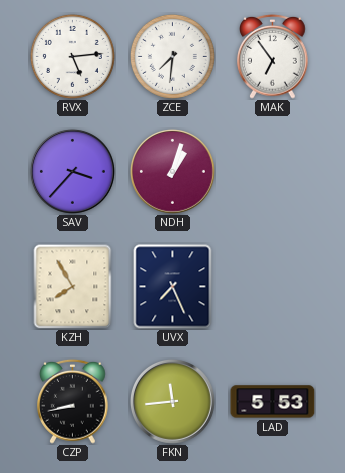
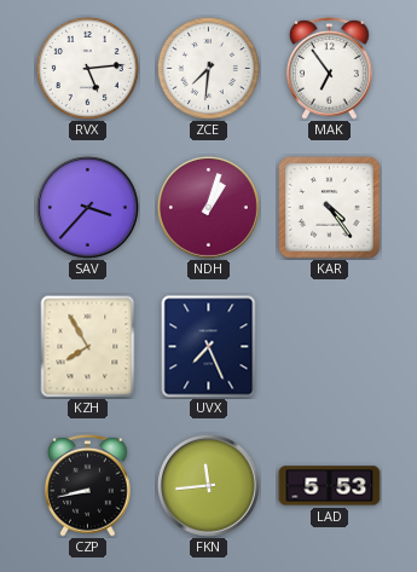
KAR: none -> 4:24 (330, 208)
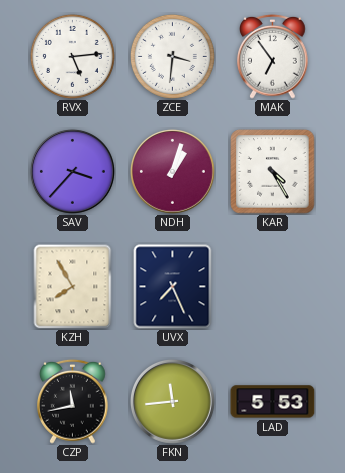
ZCE: 7:31 -> 3:31 (172, 56)
KAR: 4:24 -> 4:25 (273, 172)
CZP: 8:43 -> 11:43 (73, 401)
